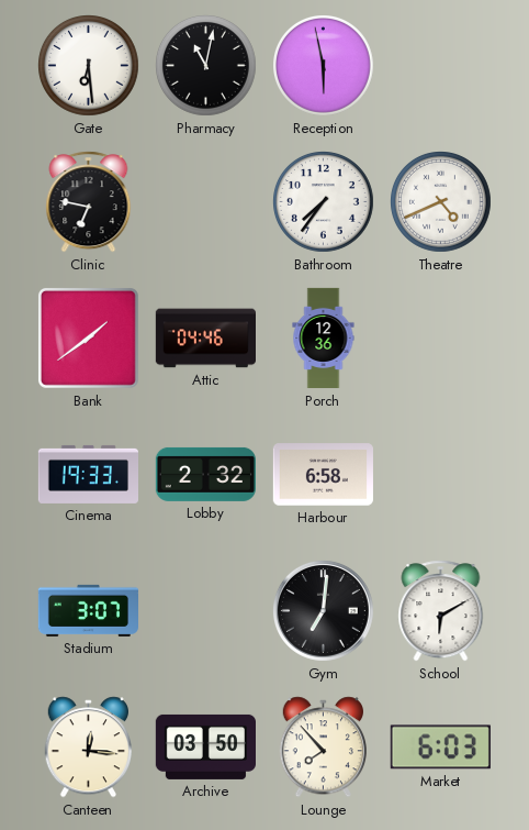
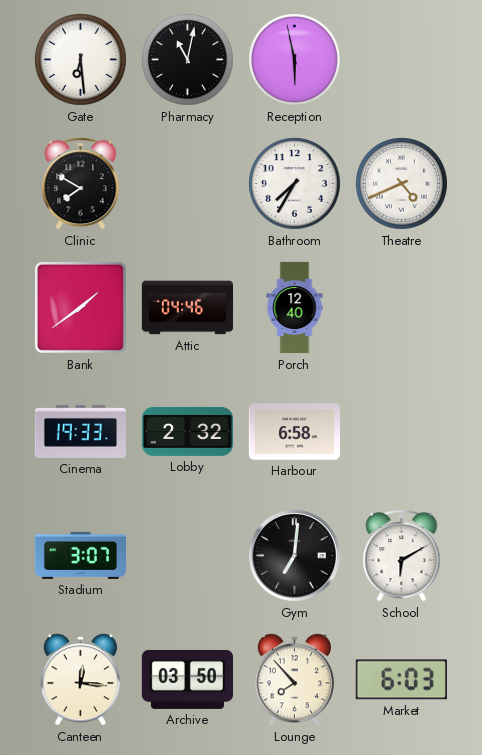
Clinic: 6:47 -> 7:50 (81, 184)
Bathroom: 7:36 -> 7:35 (295, 184)
Porch: 12:36 -> 12:40 (295, 308)
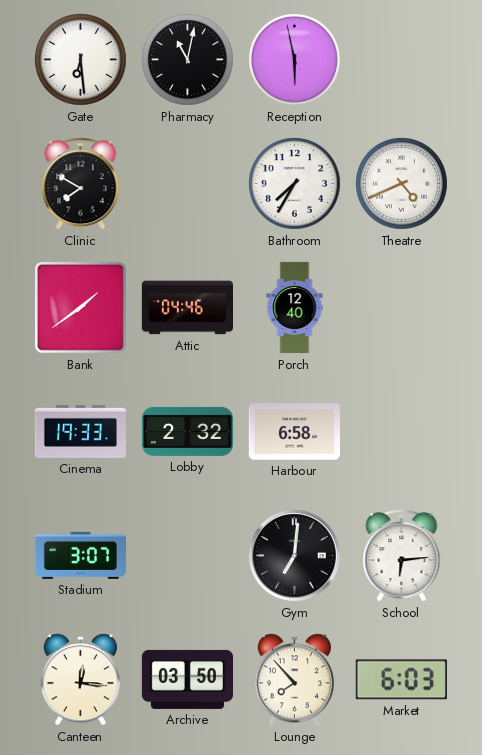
School: 6:10 -> 6:14 (402, 556)
